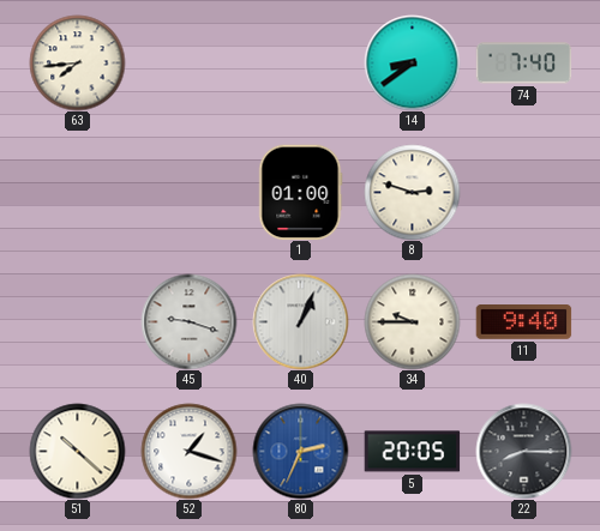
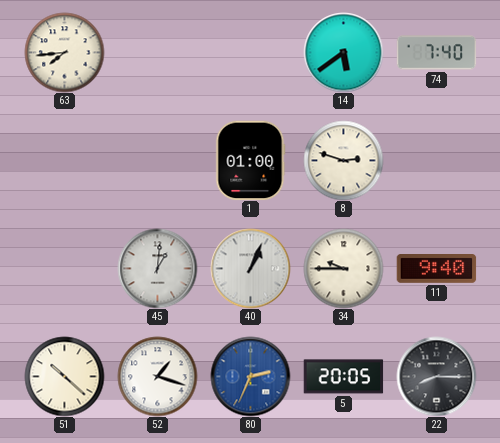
14: 8:39 -> 5:39 (343, 52)
45: 9:18 -> 1:01 (157, 268)
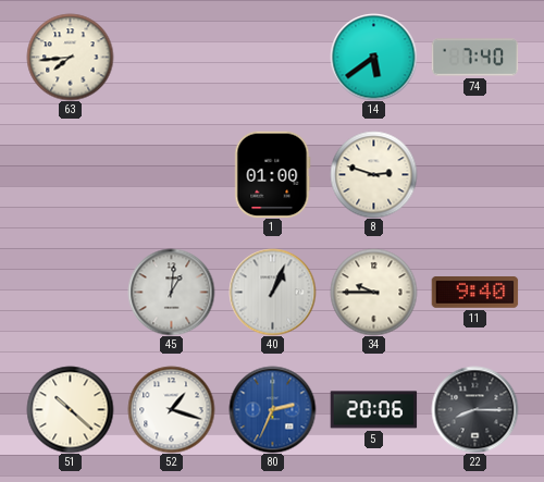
5: 20:05 -> 20:06 (373, 410)
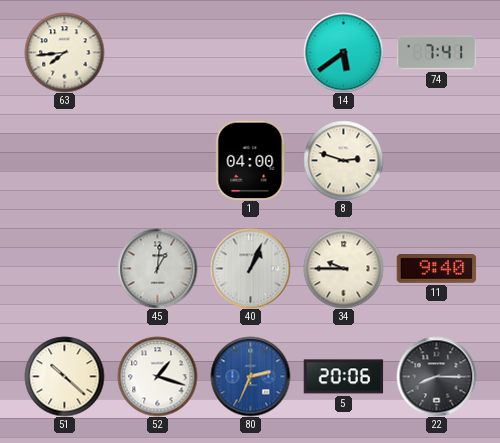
74: 7:40 -> 7:41 (436, 53)
1: 01:00 -> 04:00 (251, 160)
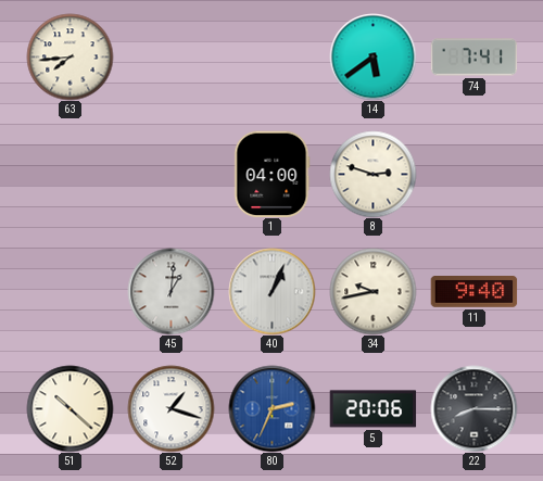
34: 9:45 -> 9:43 (372, 291)
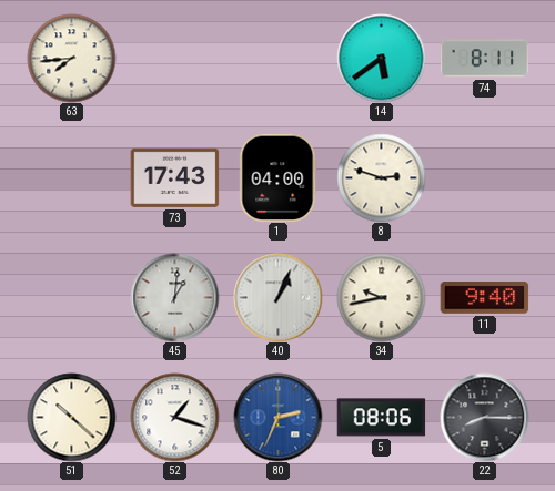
74: 7:41 -> 8:11 (484, 59)
73: none -> 17:43 (174, 177)
5: 20:06 -> 08:06 (381, 418)
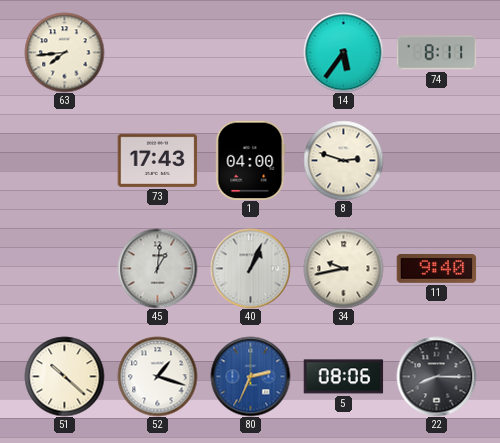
14: 5:39 -> 5:36 (343, 52)
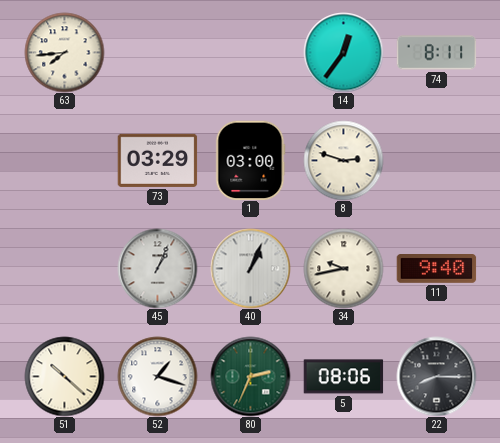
14: 5:36 -> 12:36 (343, 52)
73: 17:43 -> 03:29 (157, 160)
1: 04:00 -> 03:00 (251, 160)
45: 1:01 -> 1:04 (157, 268)
80 dial: blue -> green (250, 376)
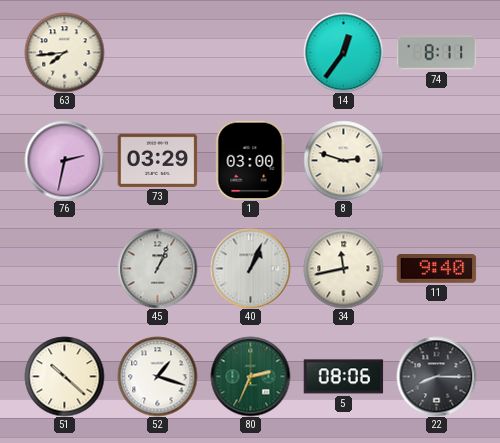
76: none -> 2:32 (64, 160)
34: 9:43 -> 11:43 (343, 268)
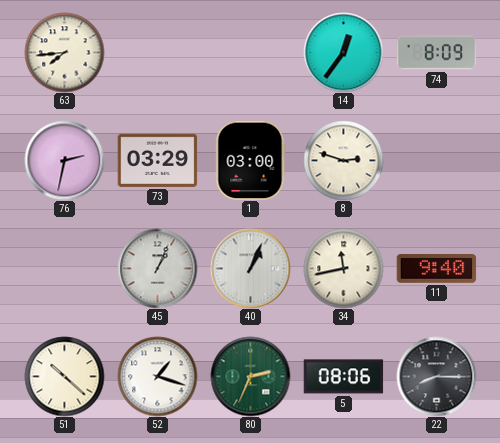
74: 8:11 -> 8:09 (436, 53)
